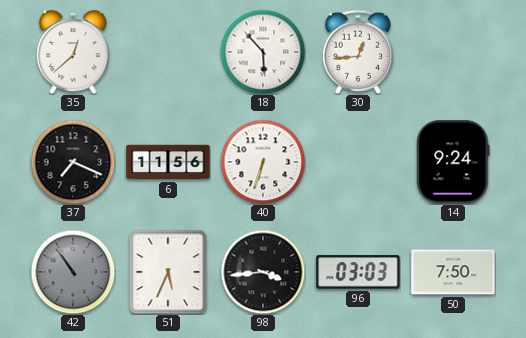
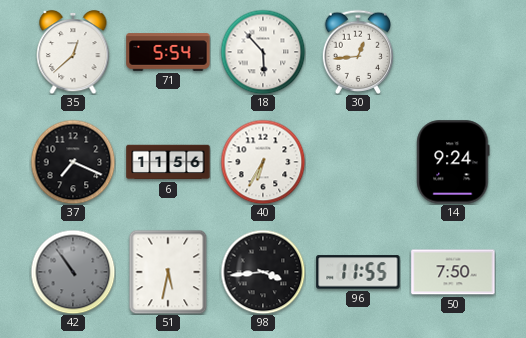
71: none -> 5:54 (168, 52)
40: 6:33 -> 6:35 (263, 162)
51: 5:34 -> 5:32 (168, 272)
96: 03:03 -> 11:55 (358, 272)
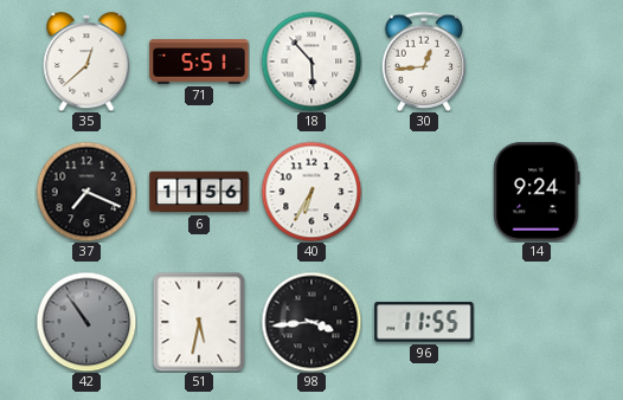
71: 5:54 -> 5:51 (199, 62)
50: 7:50 -> none (453, 272)
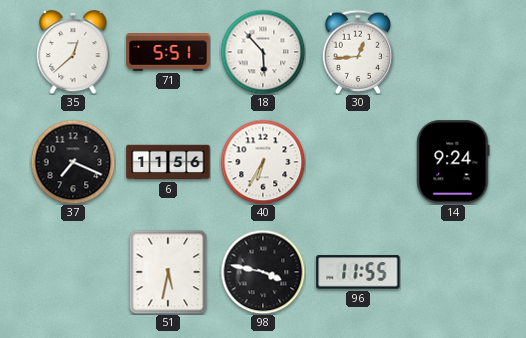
42: 10:54 -> none (86, 322)
98: 3:44 -> 3:47 (263, 272)
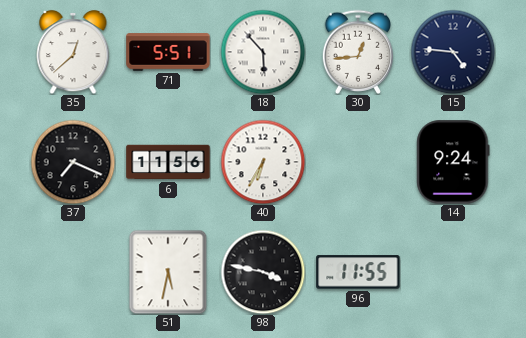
15: none -> 4:46 (453, 52)
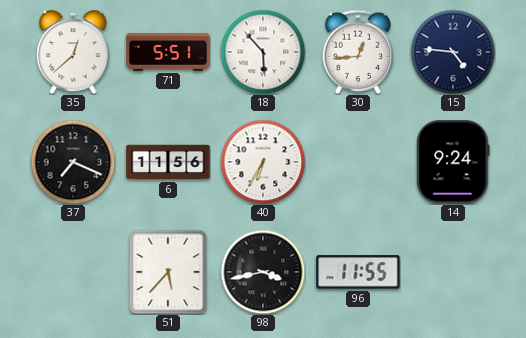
51: 5:32 -> 5:37 (168, 272)
98: 3:47 -> 3:43 (263, 272)
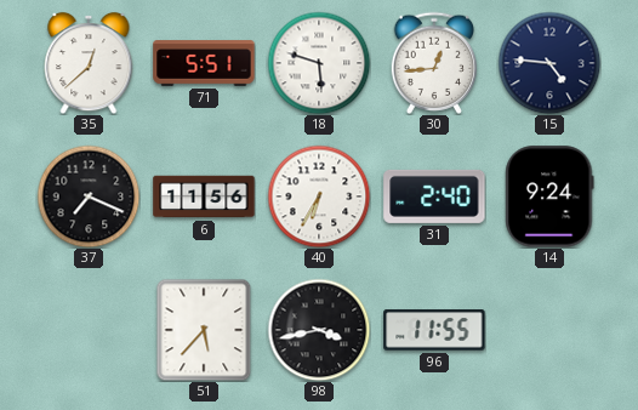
18: 5:53 -> 5:48 (319, 63)
31: none -> 2:40 (434, 197)
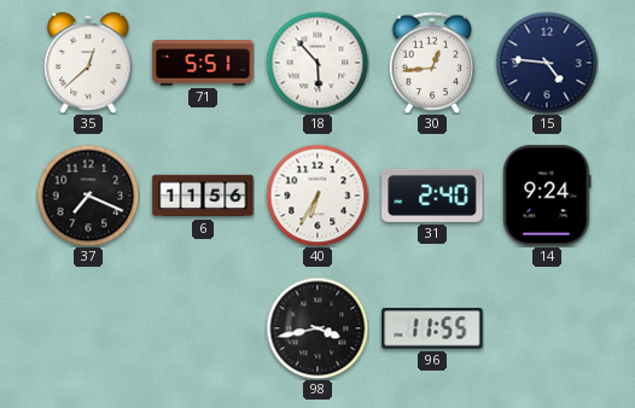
18: 5:48 -> 5:53 (317, 63)
51: 5:37 -> none (204, 330)
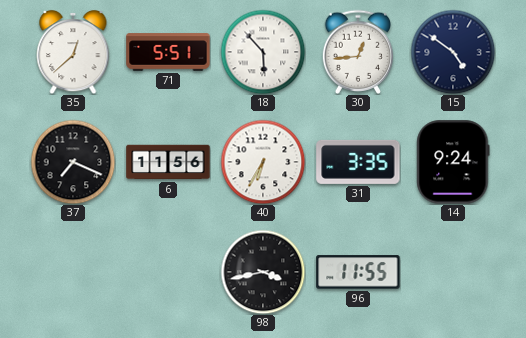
15: 4:46 -> 4:51 (453, 52)
31: 2:40 -> 3:35 (358, 162)
